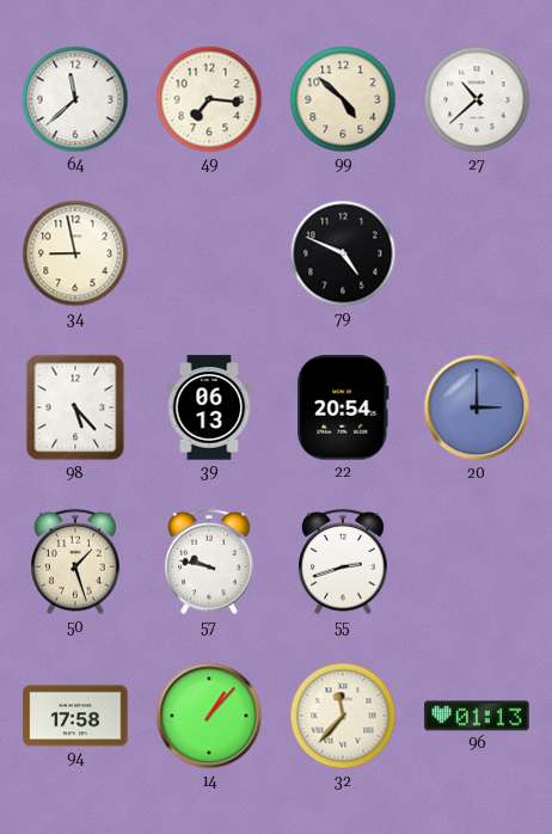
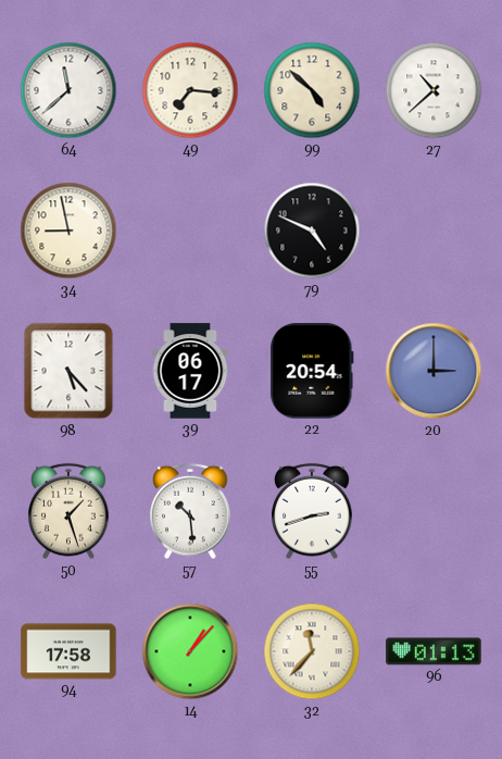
39: 06:13 -> 06:17 (190, 371)
57: 9:47 -> 10:29 (190, 511)
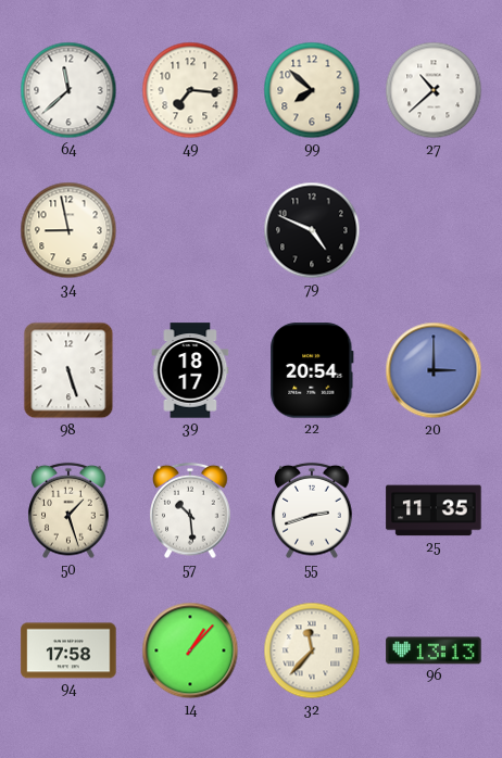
99: 4:52 -> 7:52 (312, 90)
98: 5:23 -> 5:27 (68, 370)
39: 06:17 -> 18:17 (190, 370)
25: none -> 11:35 (434, 510)
96: 01:13 -> 13:13 (434, 650)
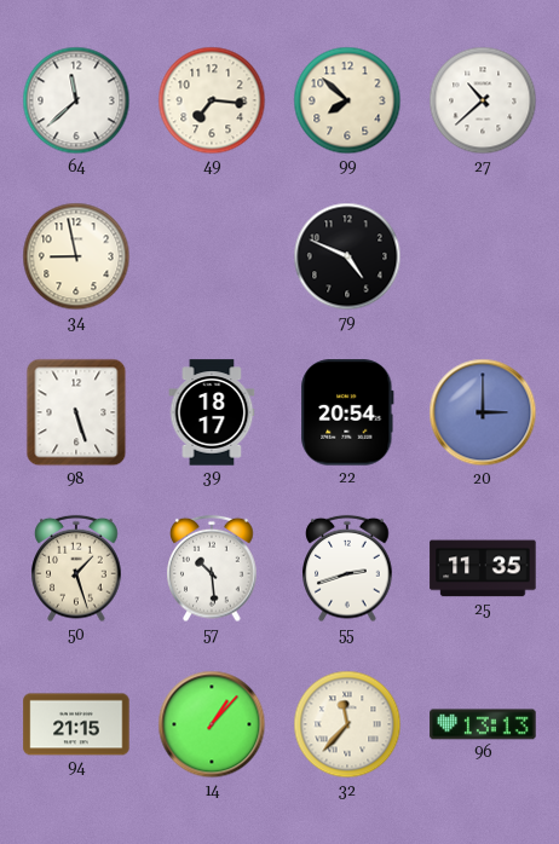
94: 17:58 -> 21:15 (76, 724)
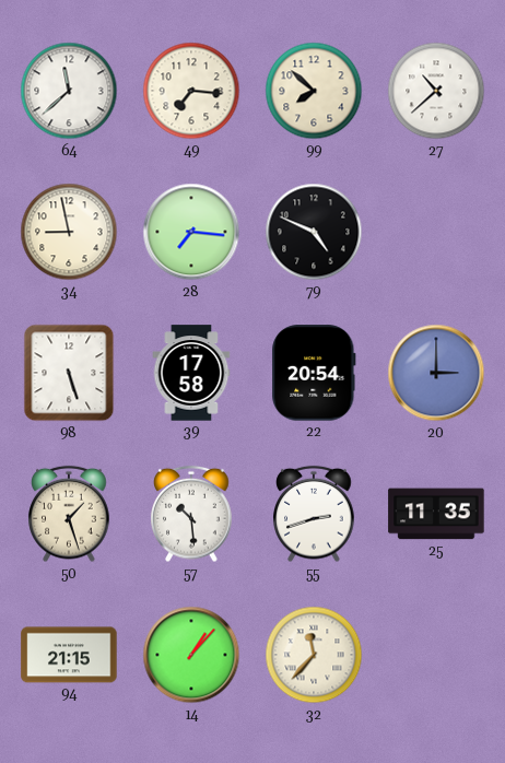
28: none -> 7:16 (191, 232)
39: 18:17 -> 17:58 (191, 373)
96: 13:13 -> none (483, 724)
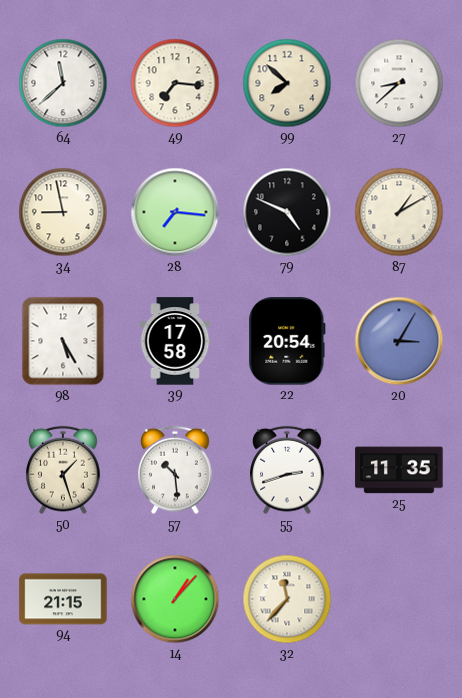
27: 10:38 -> 8:38 (399, 83)
87: none -> 1:10 (399, 212)
98: 5:27 -> 5:25 (63, 341)
20: 3:00 -> 3:05 (399, 341)
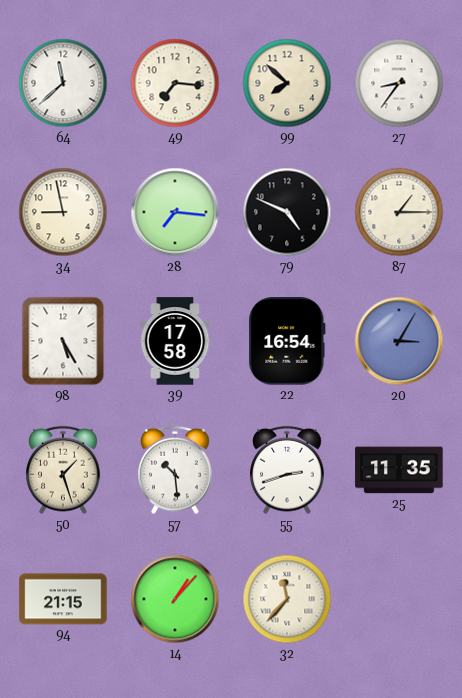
27: 8:38 -> 8:36 (399, 83)
87: 1:10 -> 1:15 (399, 212)
22: 20:54 -> 16:54 (287, 341)
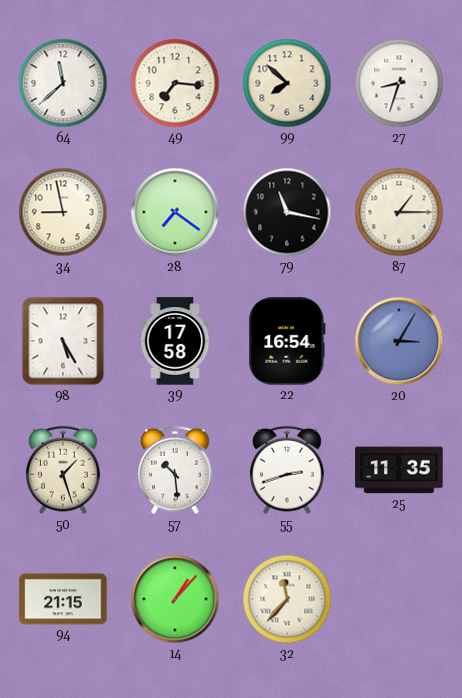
27: 8:36 -> 8:33 (399, 83)
28: 7:16 -> 7:21 (175, 212)
79: 4:49 -> 11:17 (287, 212)
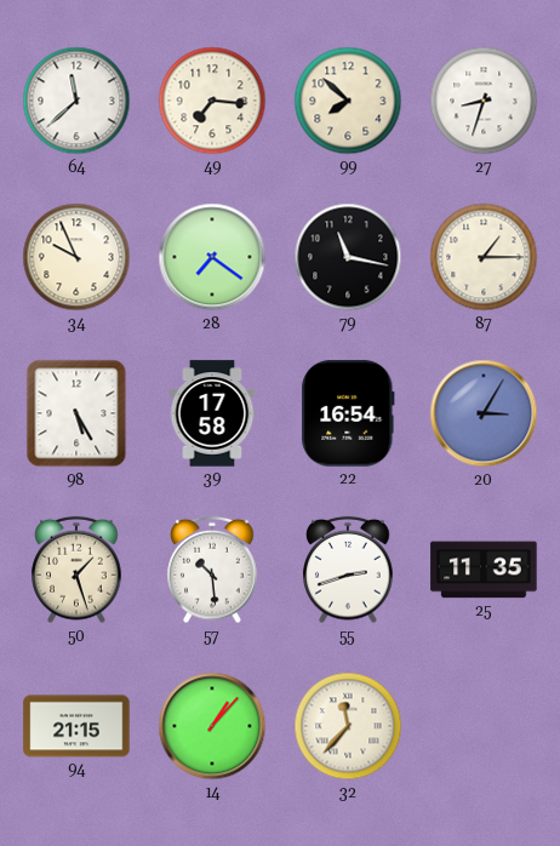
34: 8:58 -> 9:56 (76, 257)
